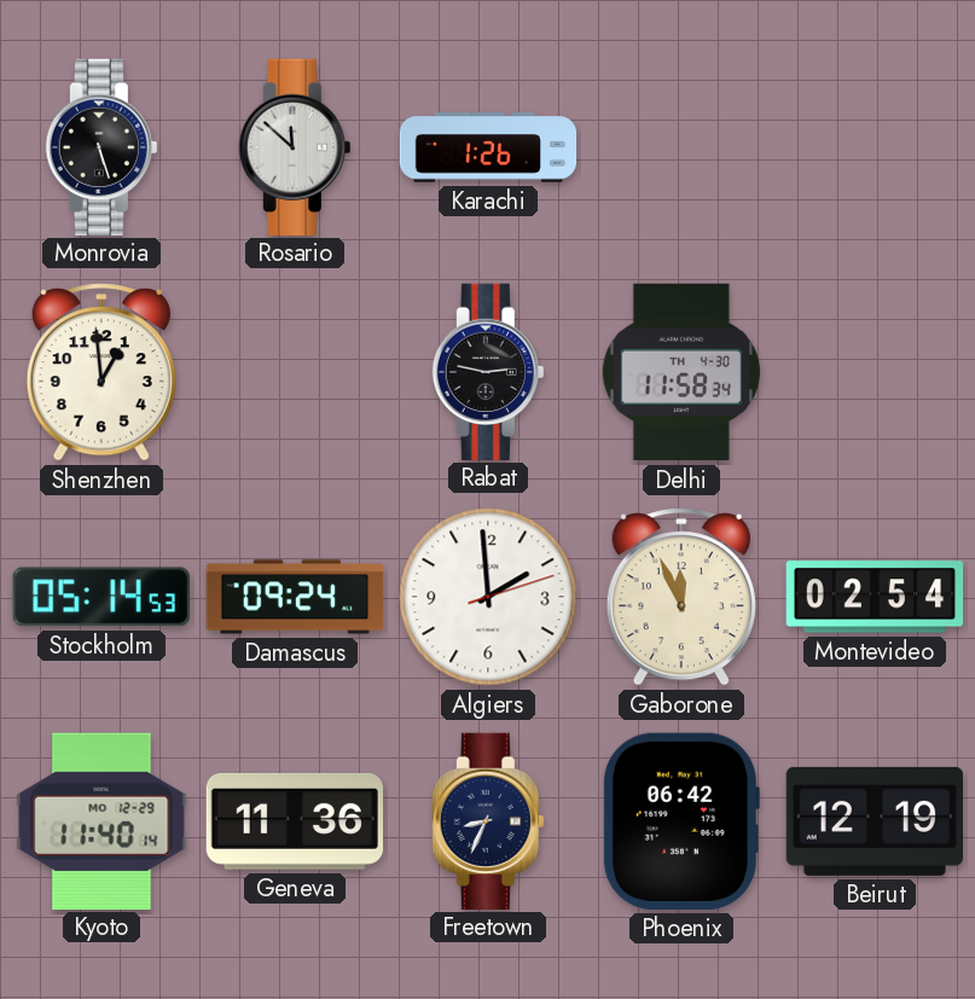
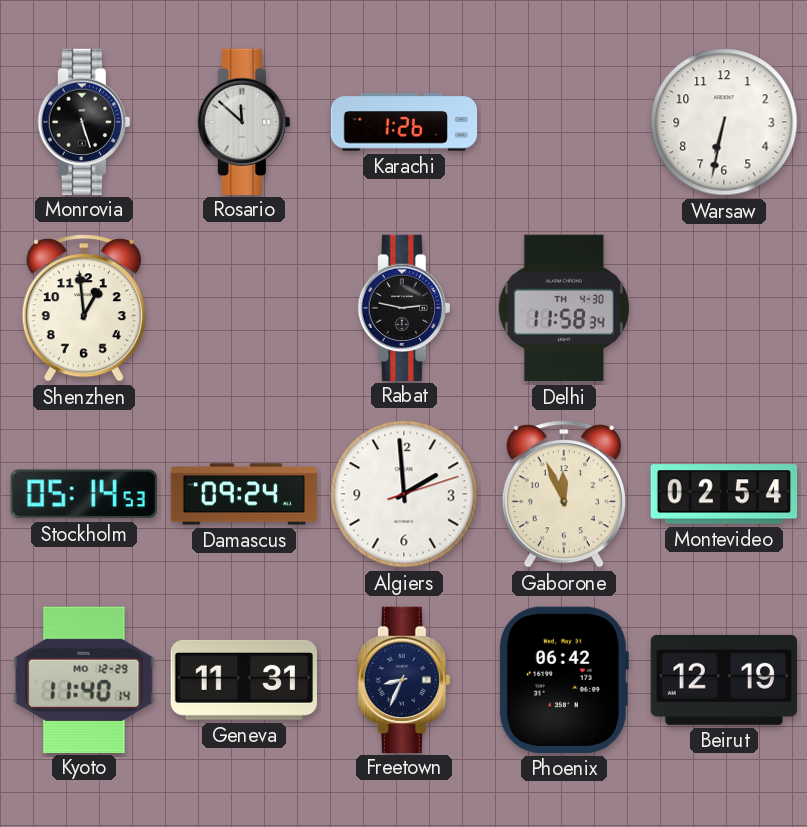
Warsaw: none -> 6:32 (724, 122)
Geneva: 11:36 -> 11:31 (243, 680)
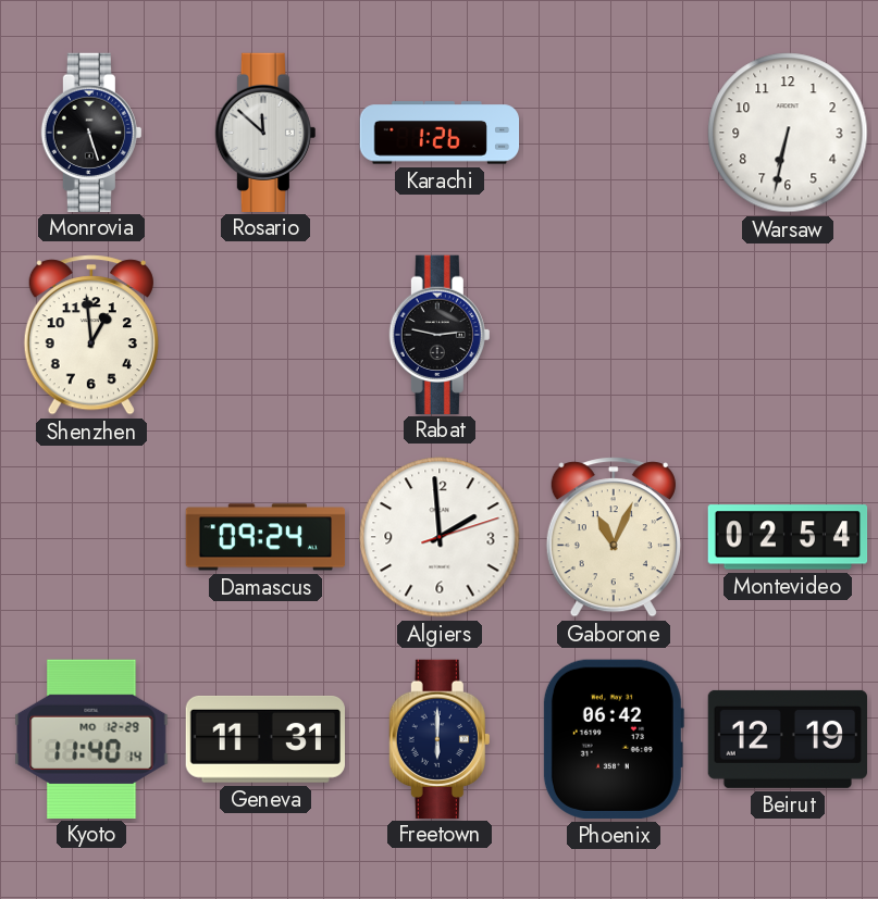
Delhi: 11:58 -> none (563, 308)
Stockholm: 05:14 -> none (84, 494)
Gaborone: 11:56 -> 11:04 (614, 537)
Freetown: 8:34 -> 6:00 (440, 738)
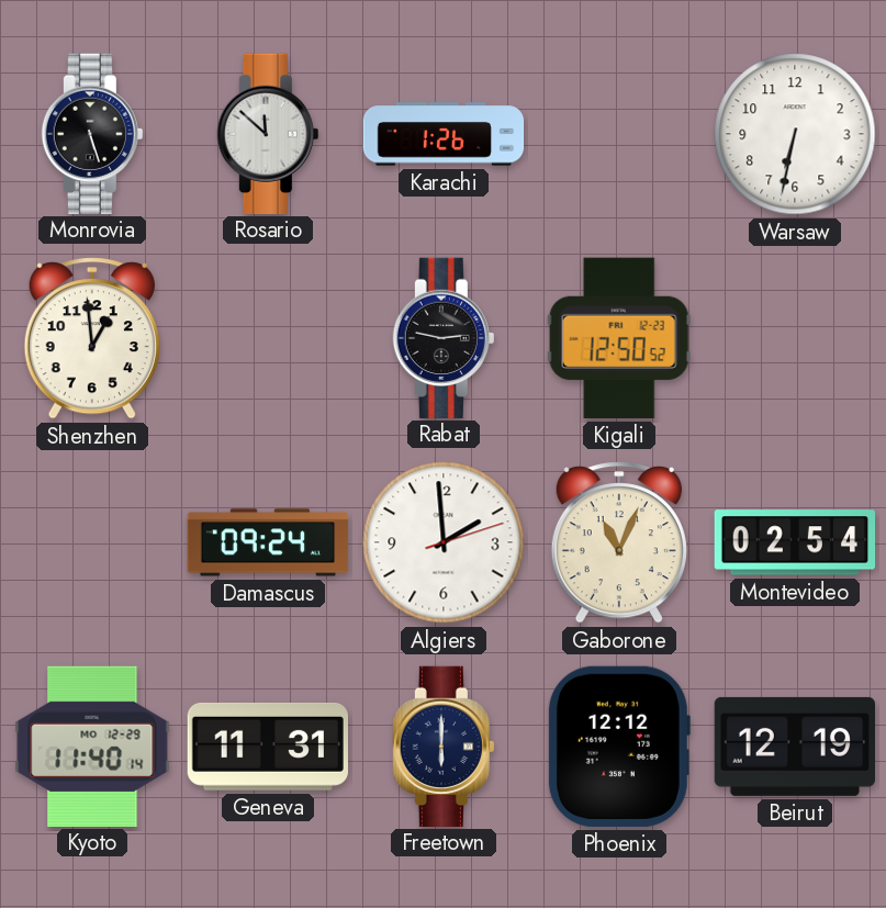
Kigali: none -> 12:50 (619, 338)
Phoenix: 06:42 -> 12:12 (618, 747)
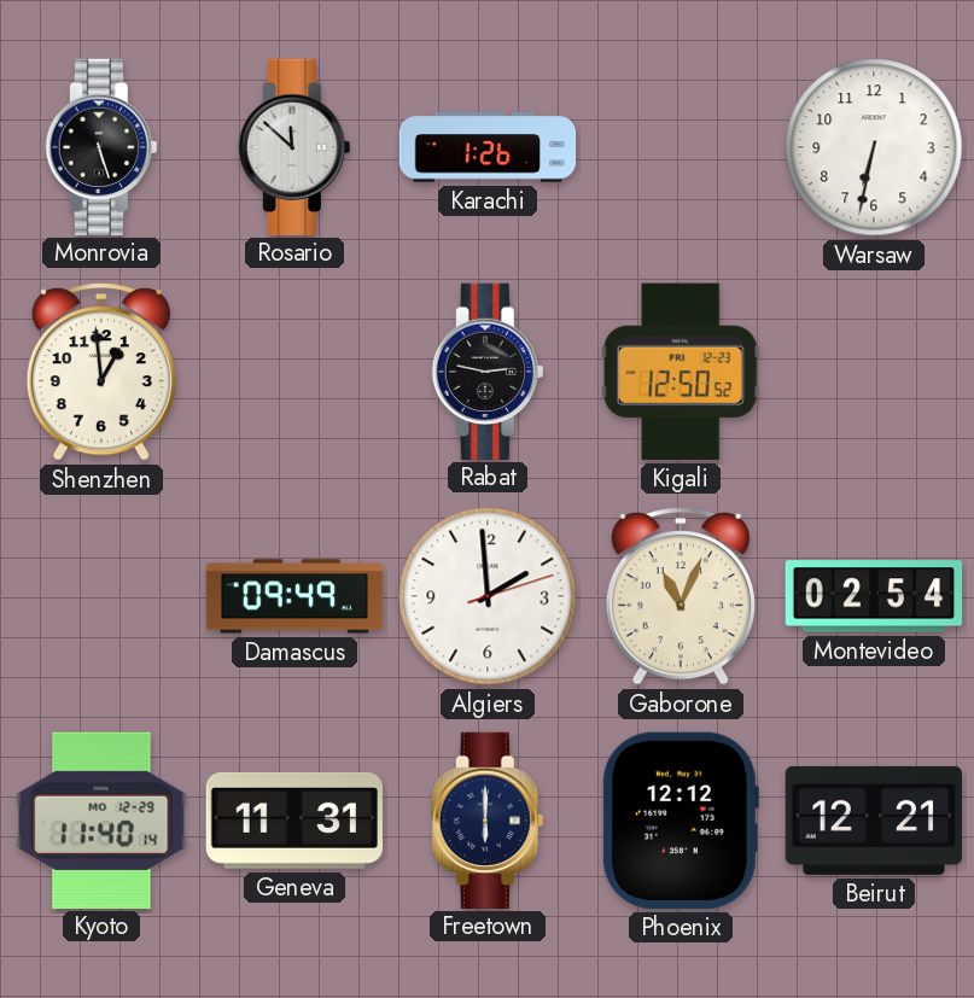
Damascus: 09:24 -> 09:49 (294, 596)
Beirut: 12:19 -> 12:21 (873, 821)
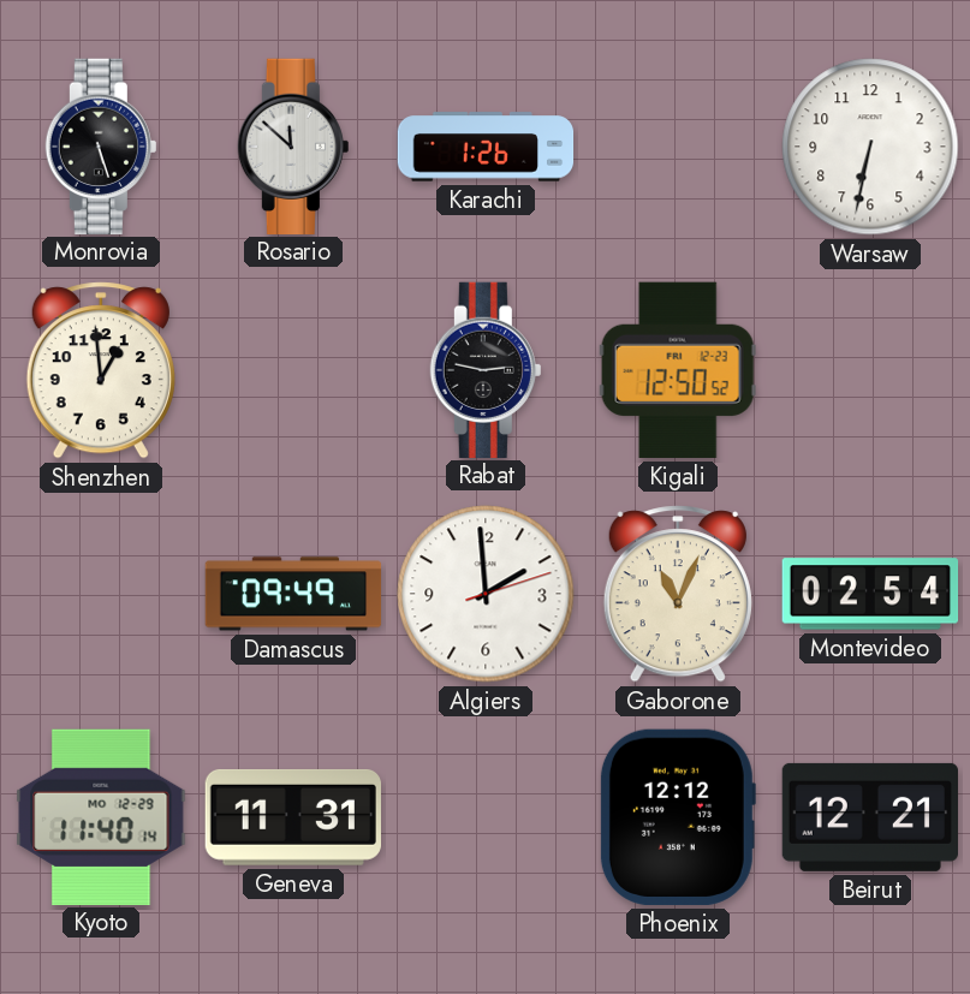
Freetown: 6:00 -> none (488, 819)
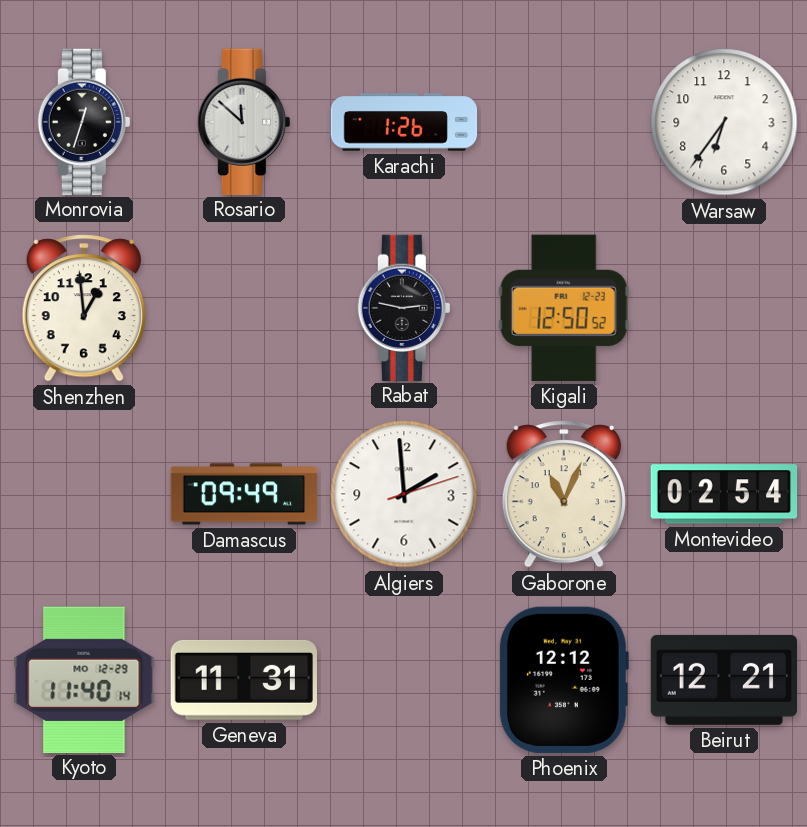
Monrovia: 5:27 -> 12:33 (84, 121)
Warsaw: 6:32 -> 6:36 (724, 122)
